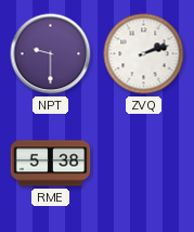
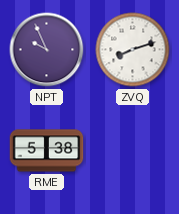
NPT: 9:30 -> 9:56 (47, 50)
ZVQ: 2:12 -> 8:12 (133, 50)
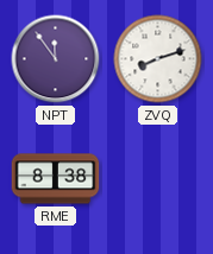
NPT: 9:56 -> 11:54 (56, 59)
RME: 5:38 -> 8:38 (56, 179)
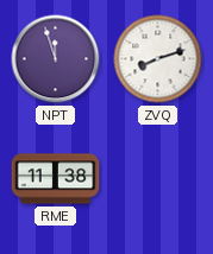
NPT: 11:54 -> 11:57 (56, 59)
RME: 8:38 -> 11:38 (56, 179)
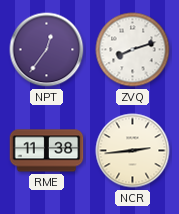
NPT: 11:57 -> 12:36 (47, 50)
NCR: none -> 2:44 (133, 151)
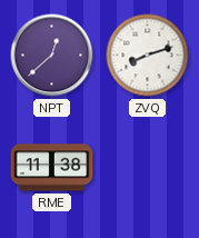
NPT: 12:36 -> 12:38 (52, 56)
NCR: 2:44 -> none (133, 151)
